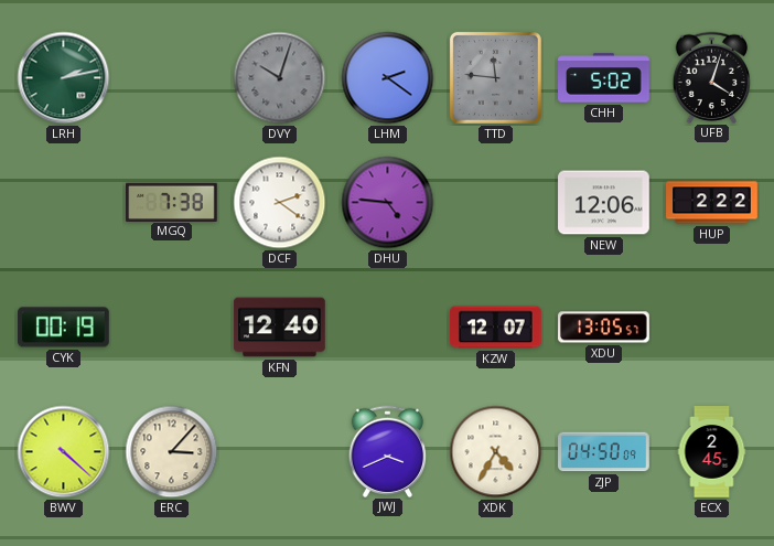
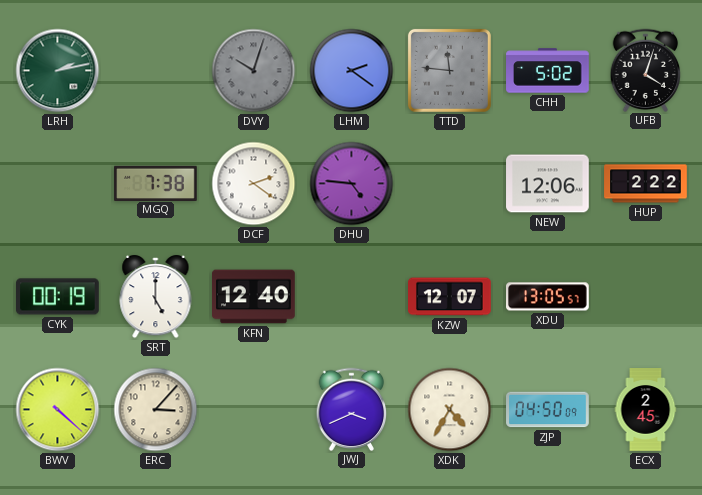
SRT: none -> 5:00 (156, 297)
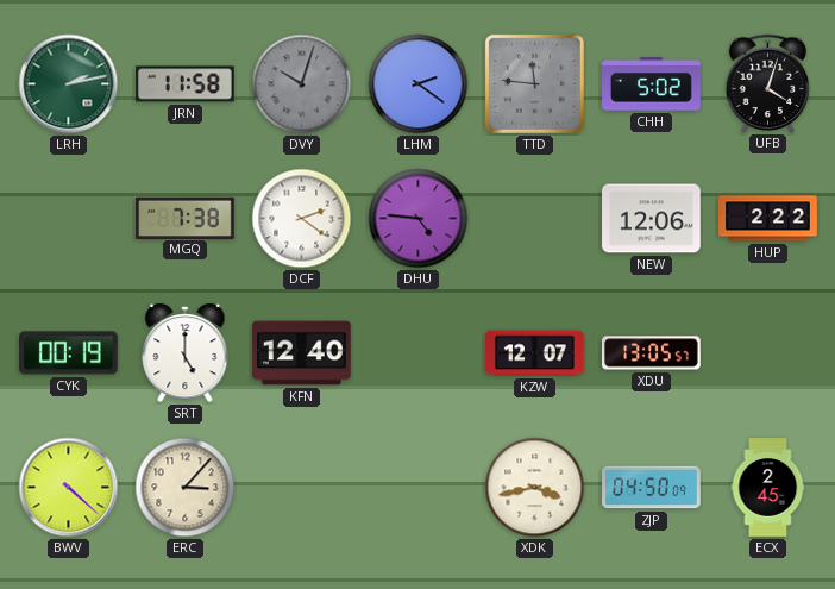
JRN: none -> 11:58 (186, 84)
JWJ: 3:41 -> none (352, 409)
XDK: 4:35 -> 3:43 (535, 488)
